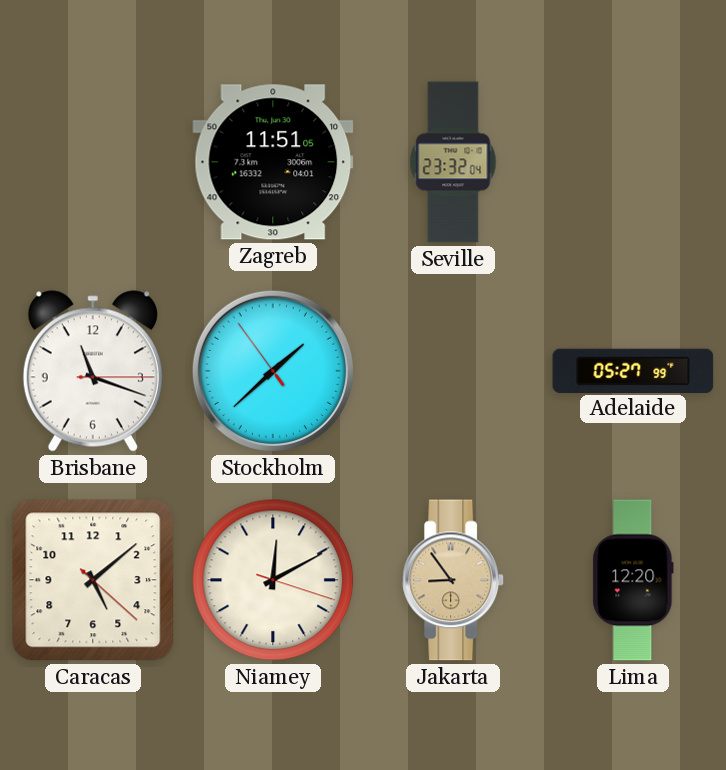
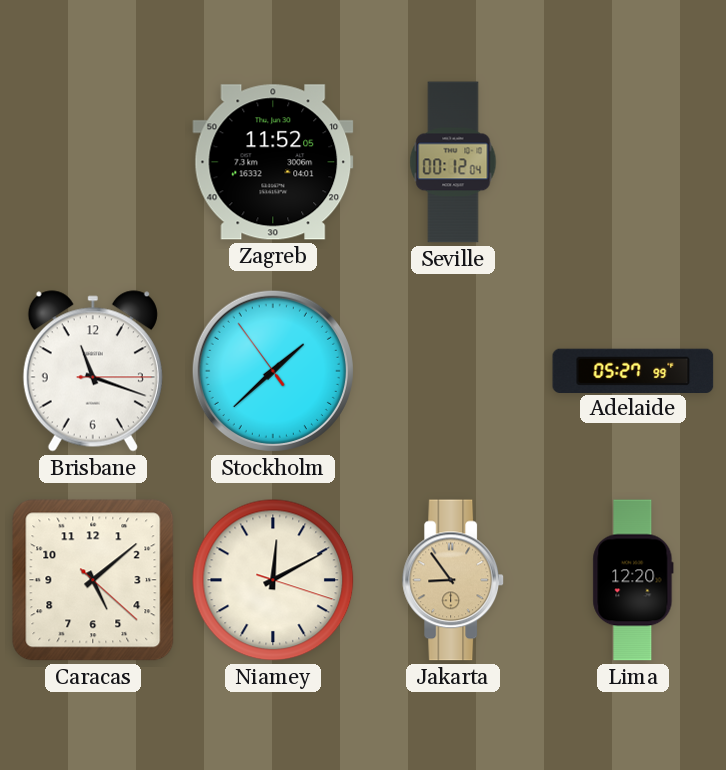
Zagreb: 11:51 -> 11:52 (273, 162)
Seville: 23:32 -> 00:12 (453, 162)
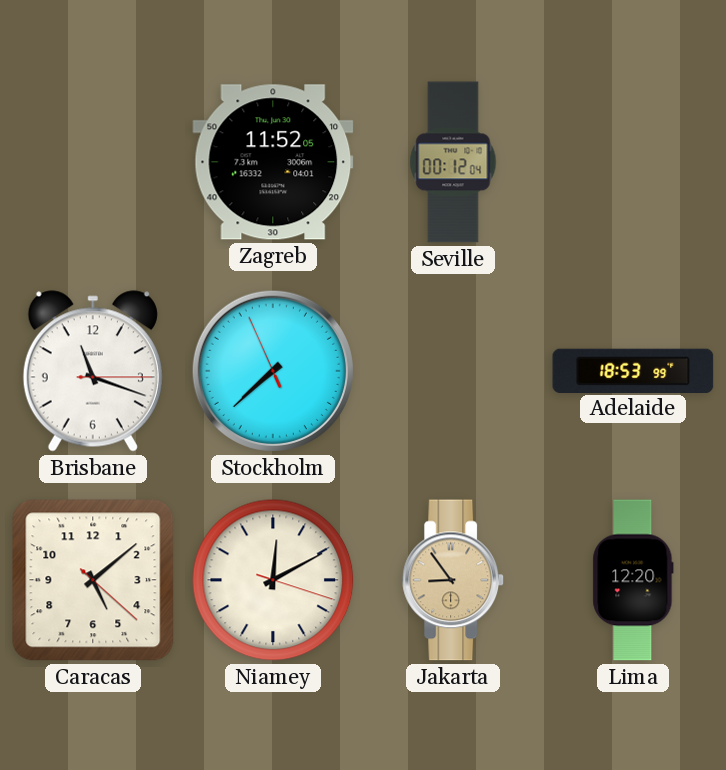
Stockholm: 1:37 -> 7:37 (273, 371)
Adelaide: 05:27 -> 18:53 (633, 370)
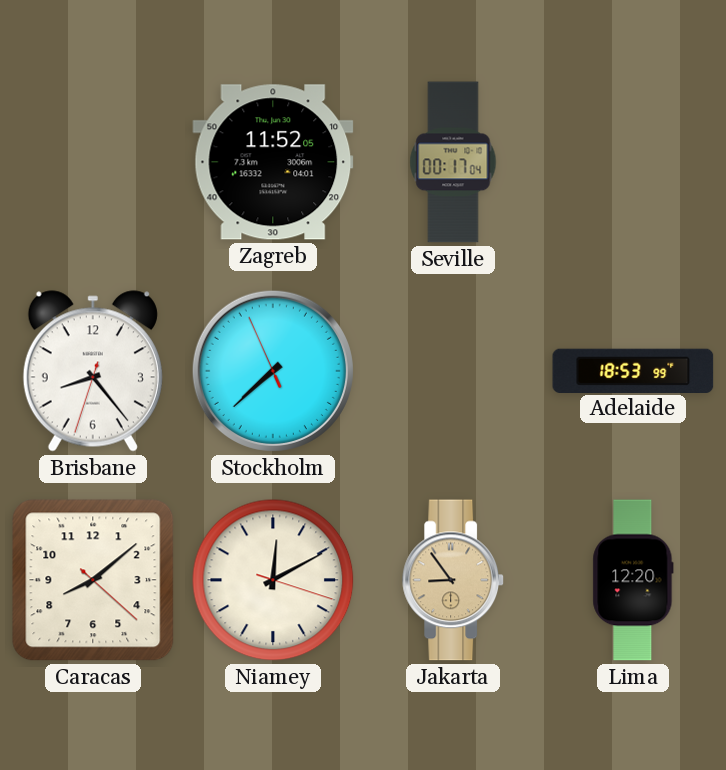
Seville: 00:12 -> 00:17 (453, 162)
Brisbane: 11:18 -> 8:23 (93, 371)
Caracas: 5:08 -> 8:08 (93, 580)
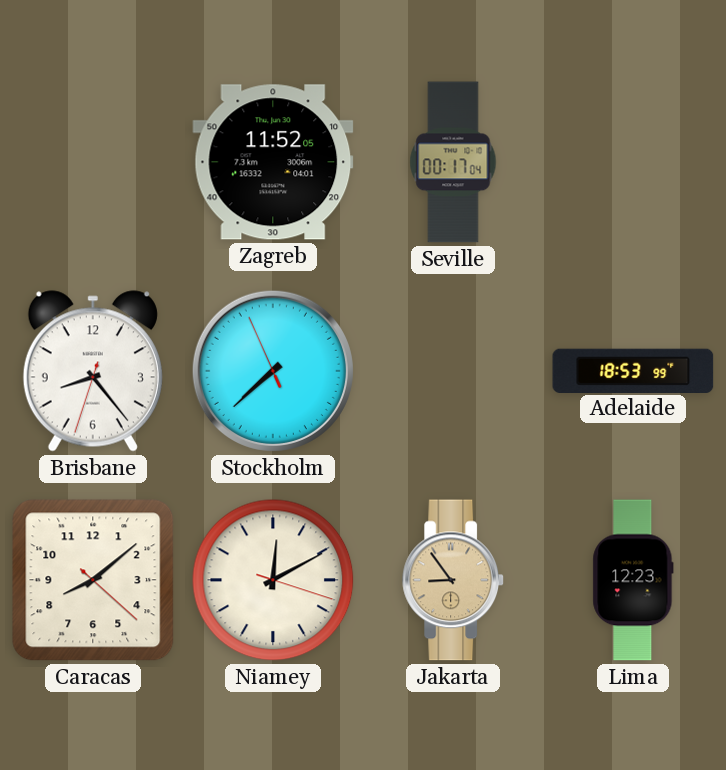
Lima: 12:20 -> 12:23 (633, 580)
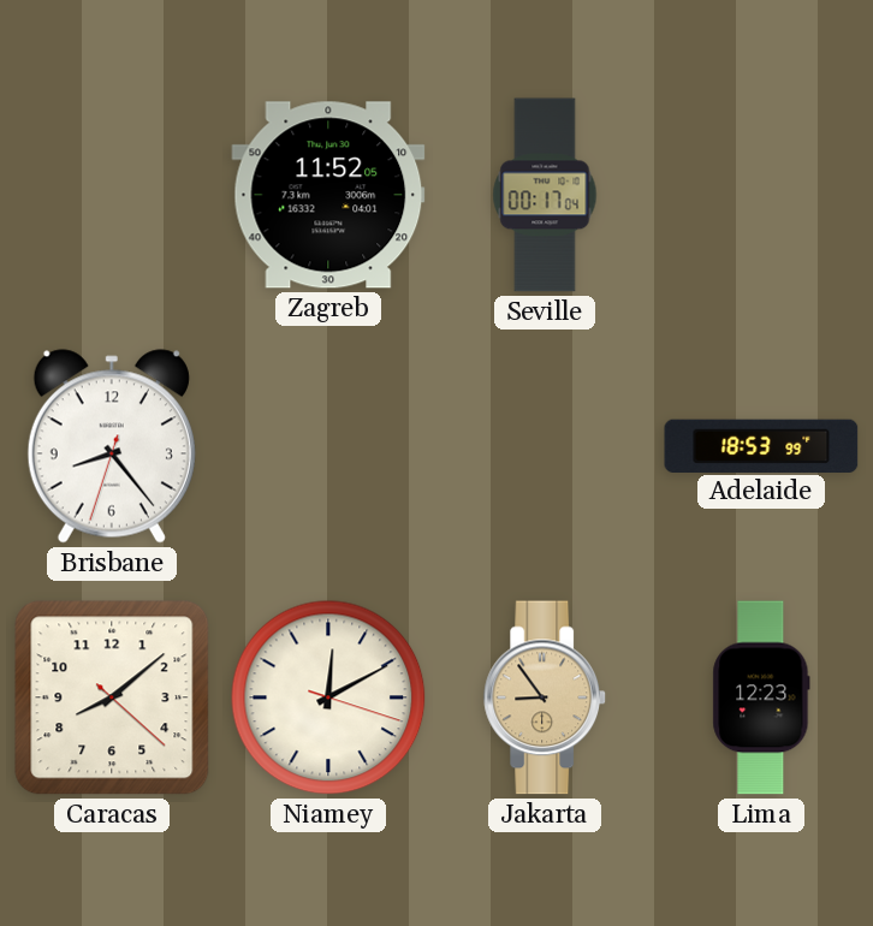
Stockholm: 7:37 -> none (273, 371)
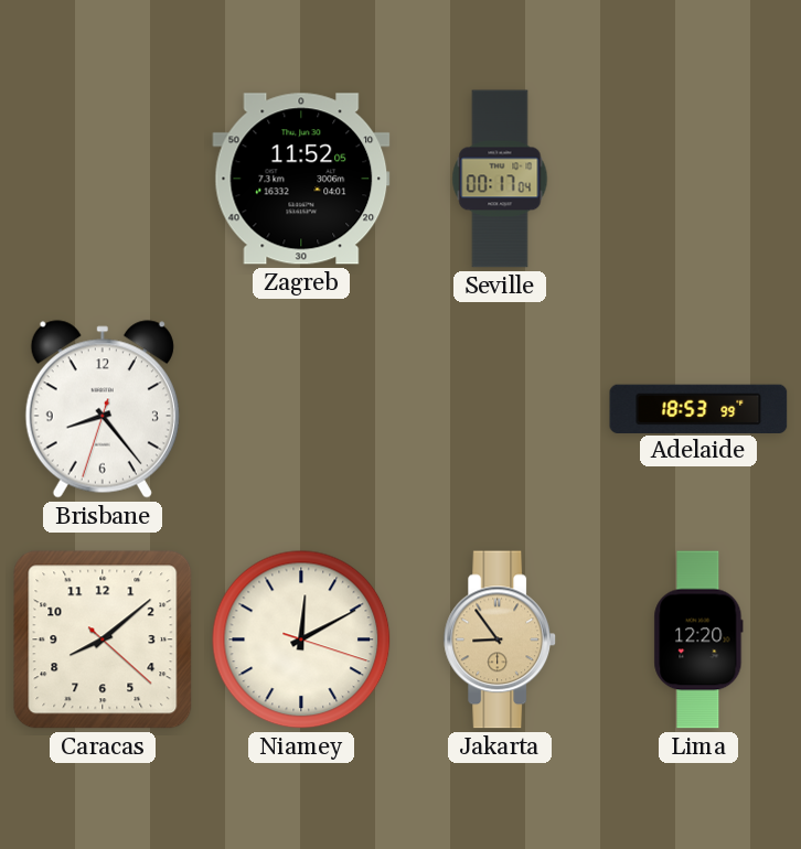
Lima: 12:23 -> 12:20 (698, 640)
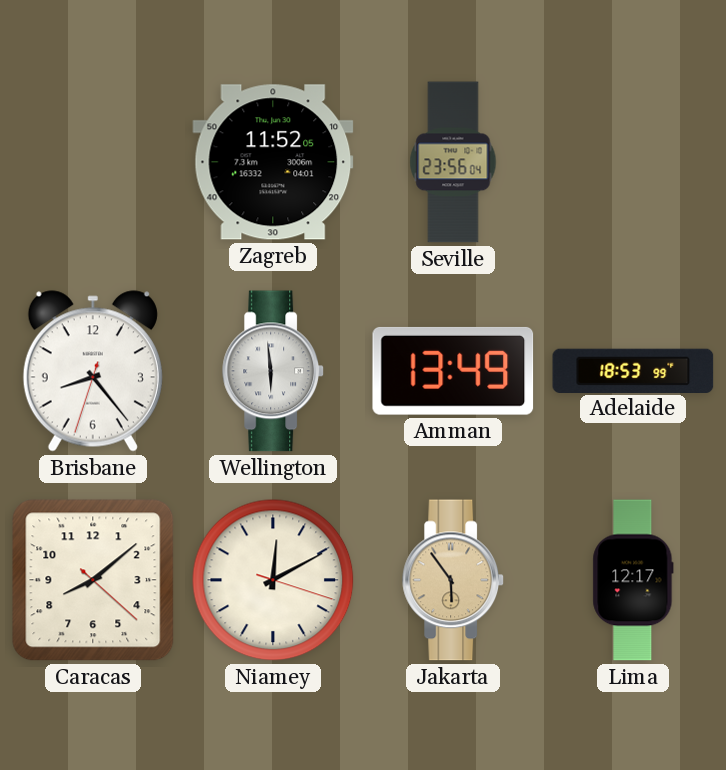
Seville: 00:17 -> 23:56 (453, 162)
Wellington: none -> 5:59 (274, 371)
Amman: none -> 13:49 (453, 371)
Jakarta: 8:54 -> 5:54 (454, 580)
Lima: 12:20 -> 12:17 (633, 580)
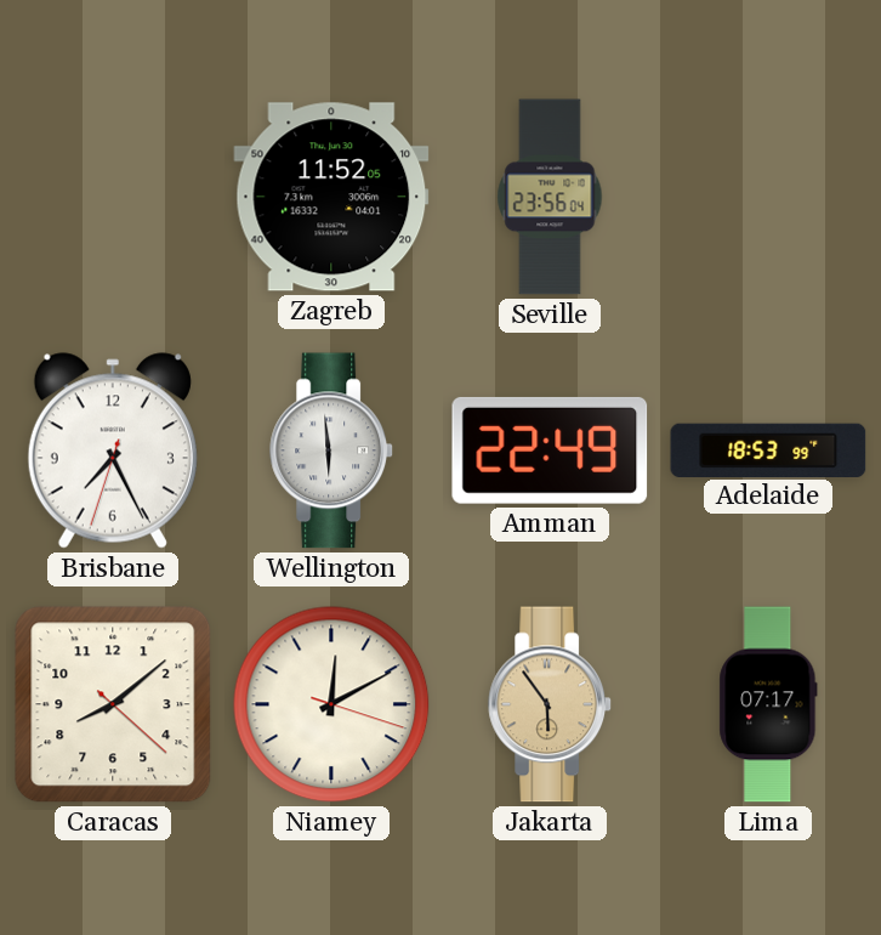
Brisbane: 8:23 -> 7:25 (113, 450)
Amman: 13:49 -> 22:49 (550, 450)
Lima: 12:17 -> 07:17 (768, 704)
